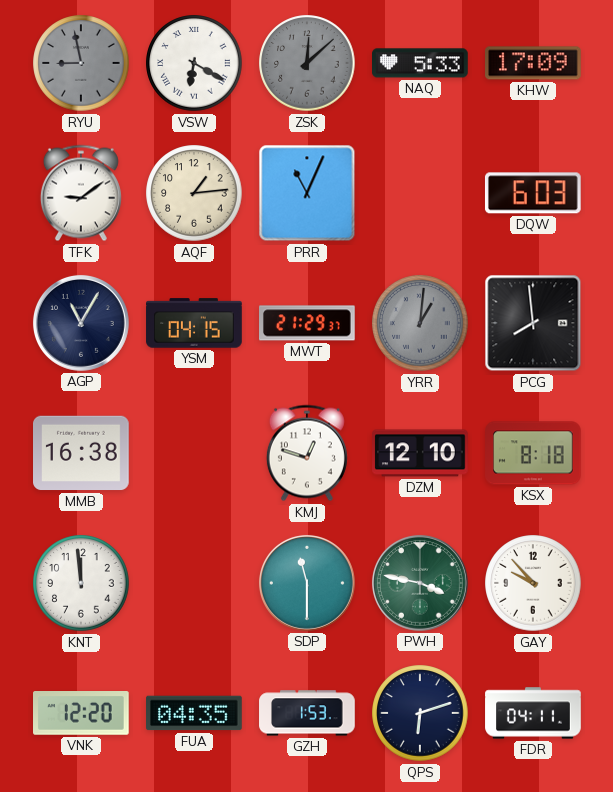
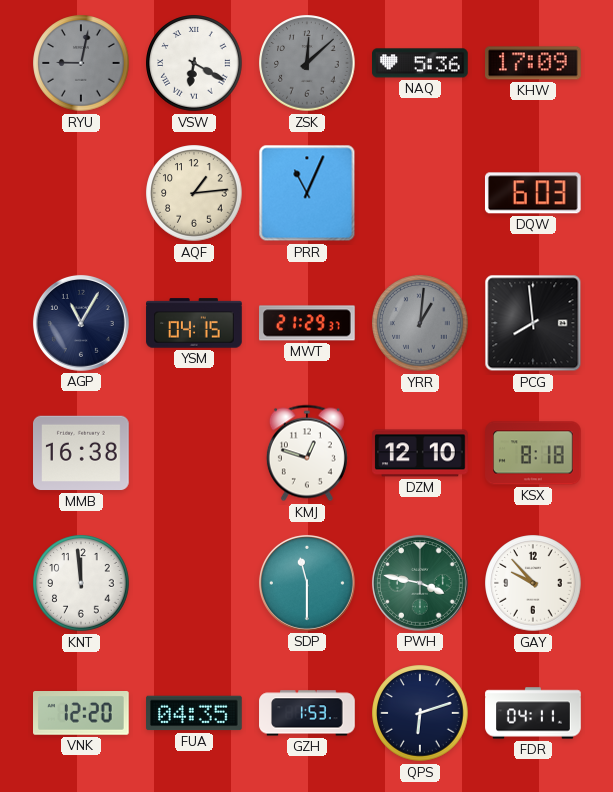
RYU: 8:58 -> 9:02 (81, 63)
NAQ: 5:33 -> 5:36 (421, 63)
TFK: 9:09 -> none (81, 193)
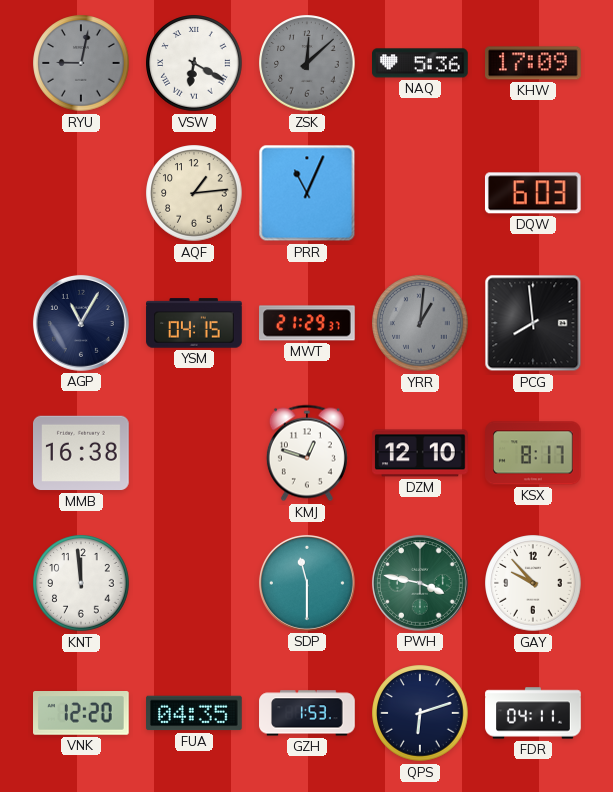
KSX: 8:18 -> 8:17 (533, 453)
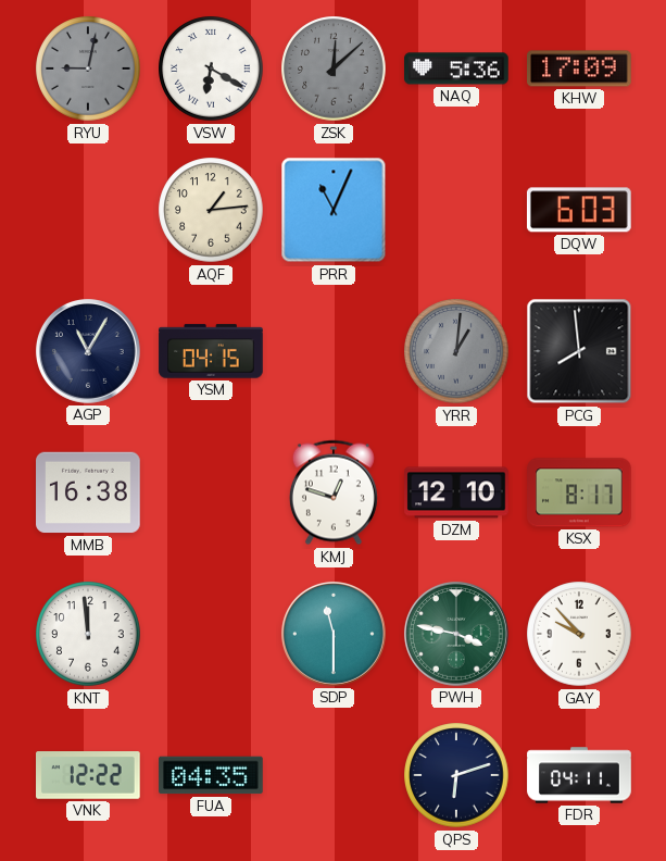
MWT: 21:29 -> none (307, 323)
VNK: 12:20 -> 12:22 (89, 776)
GZH: 1:53 -> none (307, 713)
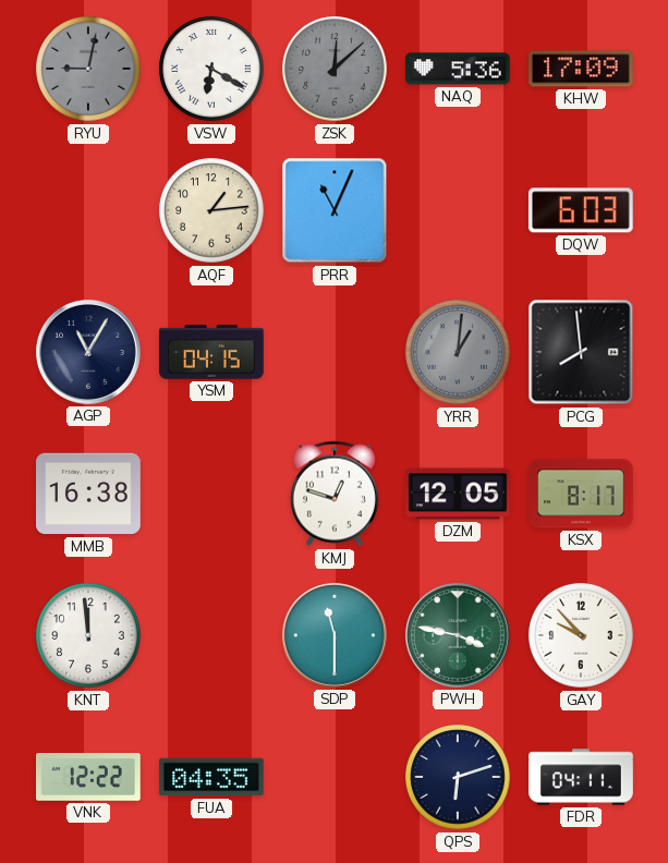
DZM: 12:10 -> 12:05 (458, 494)
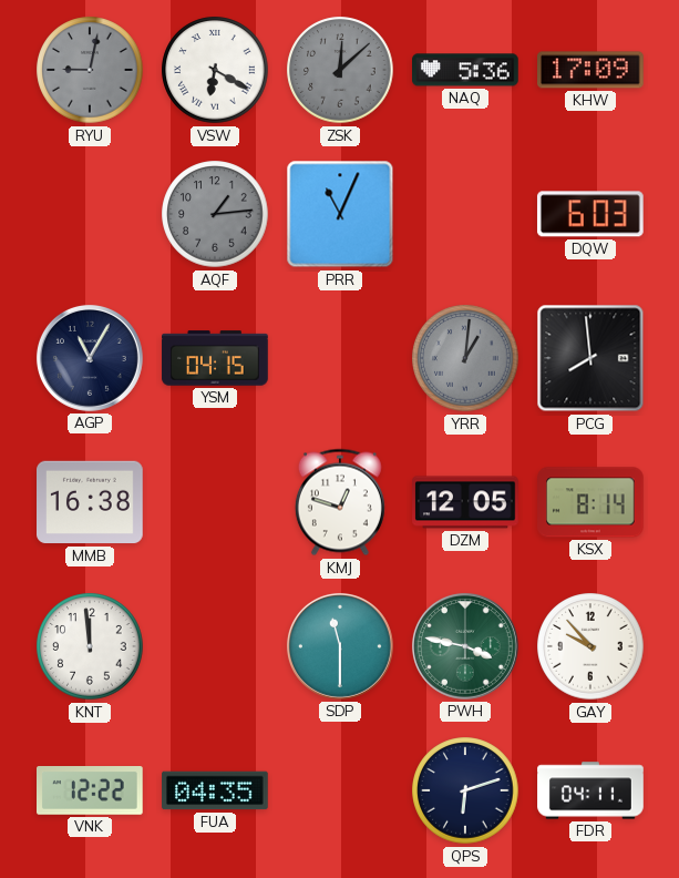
AQF dial: cream -> grey (215, 214)
KSX: 8:17 -> 8:14 (590, 502)
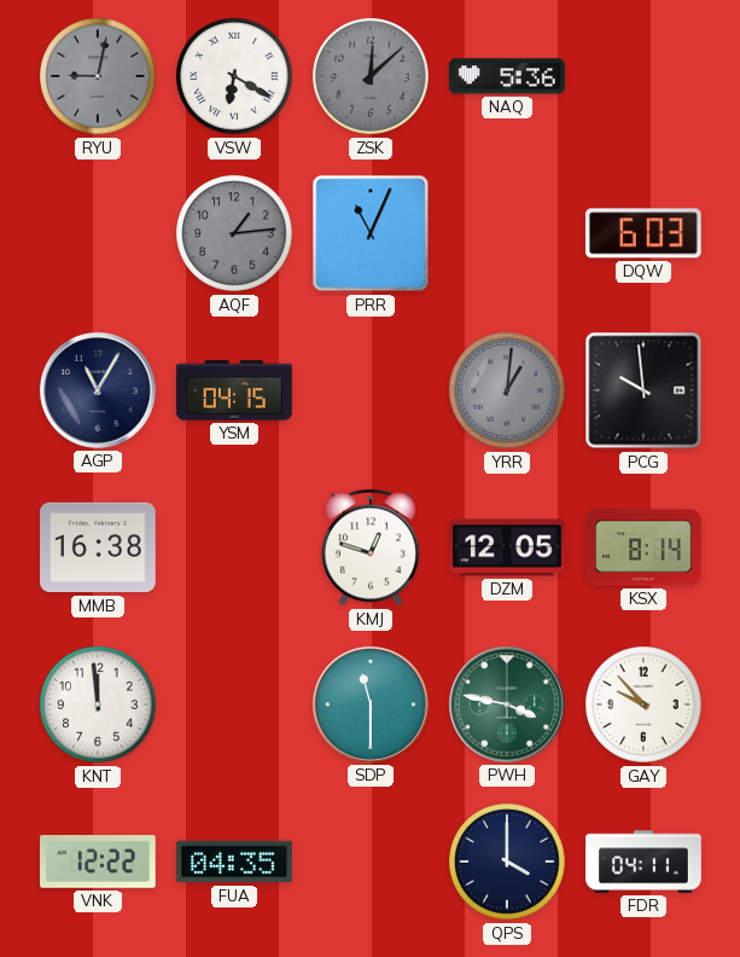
KHW: 17:09 -> none (591, 70)
PCG: 7:59 -> 9:59 (643, 390)
QPS: 6:12 -> 4:00 (507, 862)
